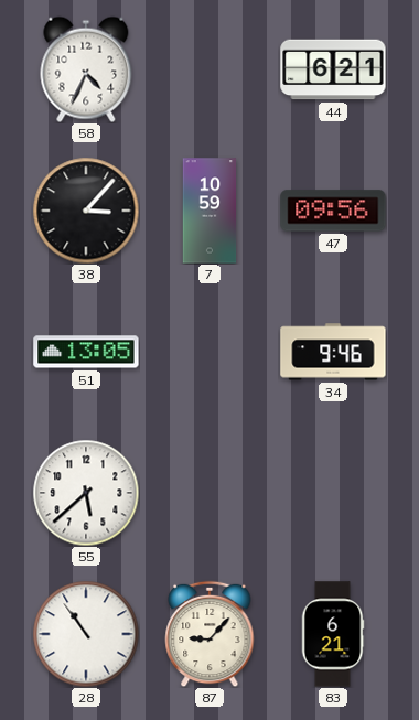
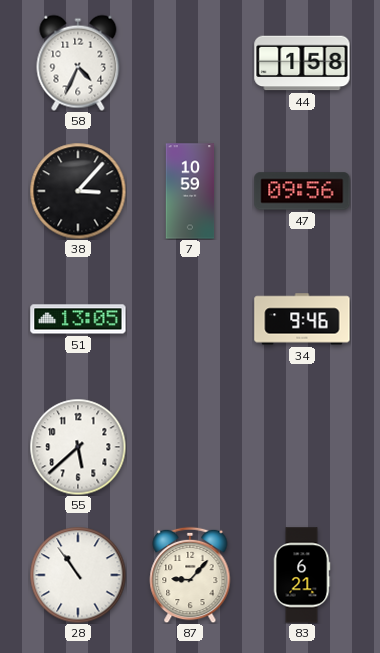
44: 6:21 -> 1:58 (302, 63)
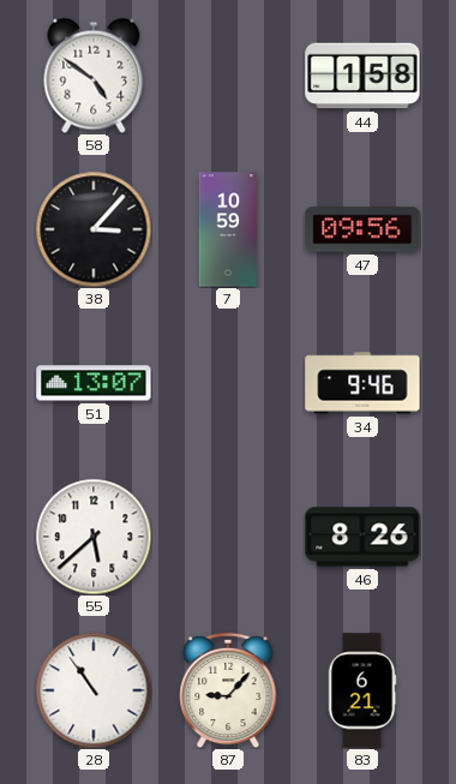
58: 4:34 -> 4:51 (94, 76)
51: 13:05 -> 13:07 (94, 383)
46: none -> 8:26 (362, 537)
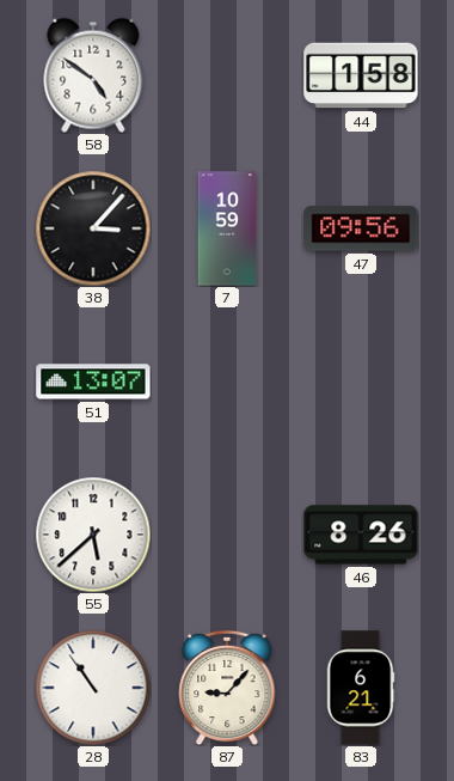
34: 9:46 -> none (362, 383)
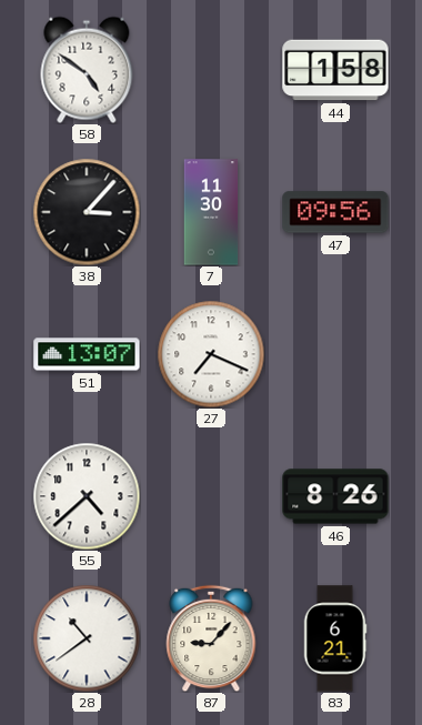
7: 10:59 -> 11:30 (211, 212)
27: none -> 7:19 (211, 354)
55: 5:38 -> 4:38 (87, 496)
28: 10:54 -> 10:39 (87, 638)
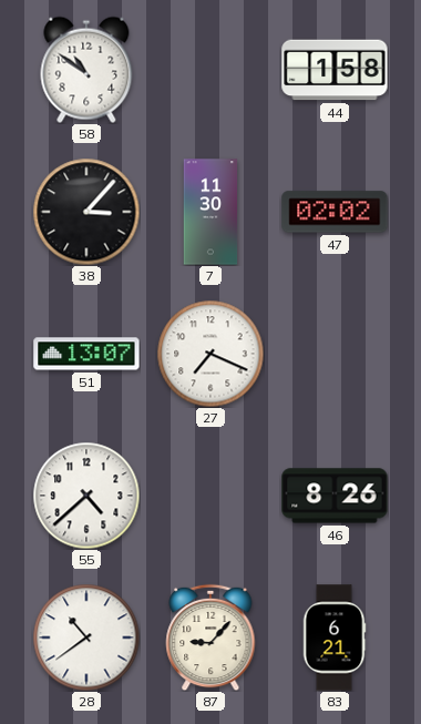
58: 4:51 -> 10:51 (86, 70)
47: 09:56 -> 02:02 (335, 212)
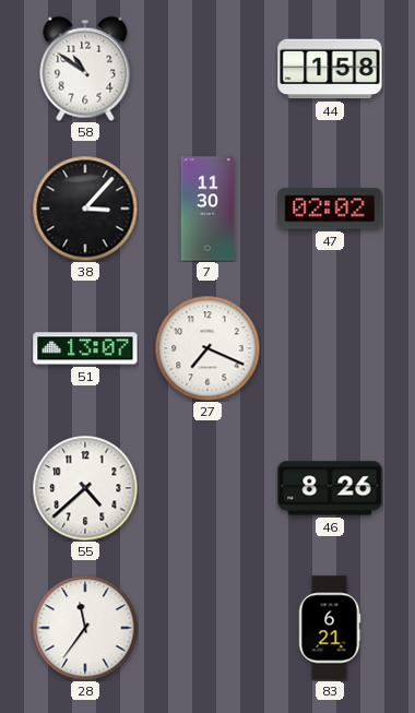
28: 10:39 -> 11:36 (85, 628)
87: 9:07 -> none (210, 638)
